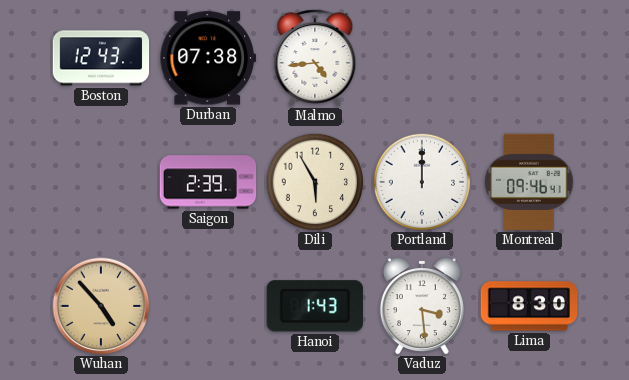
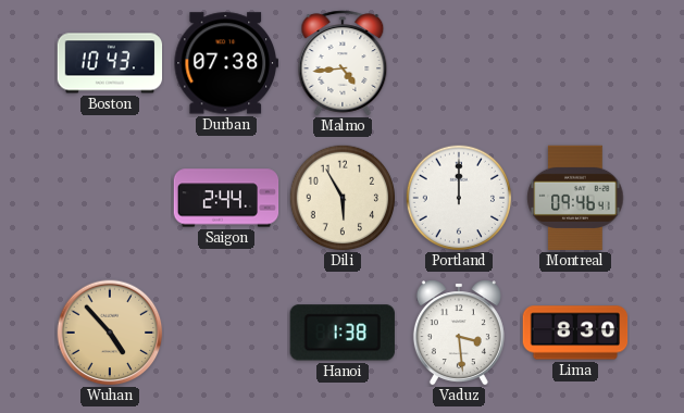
Boston: 12:43 -> 10:43 (110, 63)
Saigon: 2:39 -> 2:44 (226, 198)
Hanoi: 1:43 -> 1:38 (343, 333)
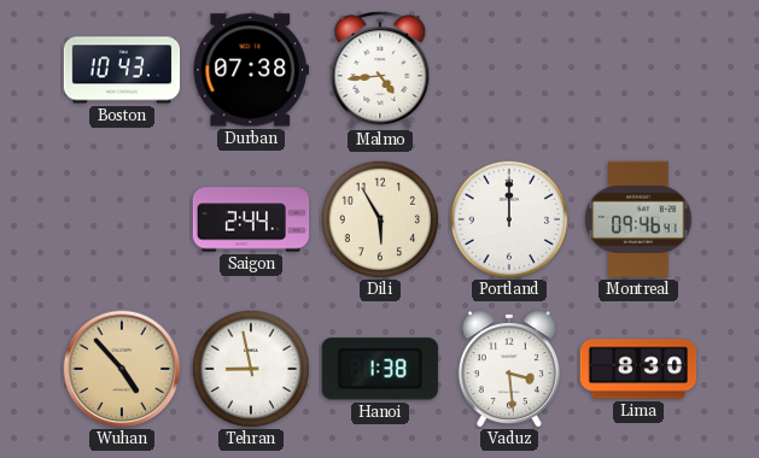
Tehran: none -> 8:58 (251, 369)
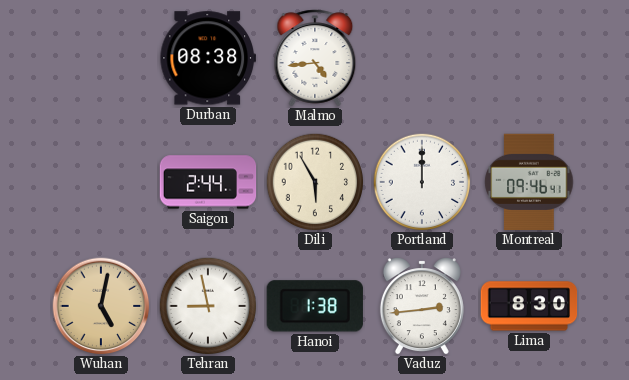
Boston: 10:43 -> none (122, 70)
Durban: 07:38 -> 08:38 (207, 58)
Wuhan: 4:53 -> 5:02 (101, 306)
Vaduz: 3:29 -> 2:44 (422, 306)
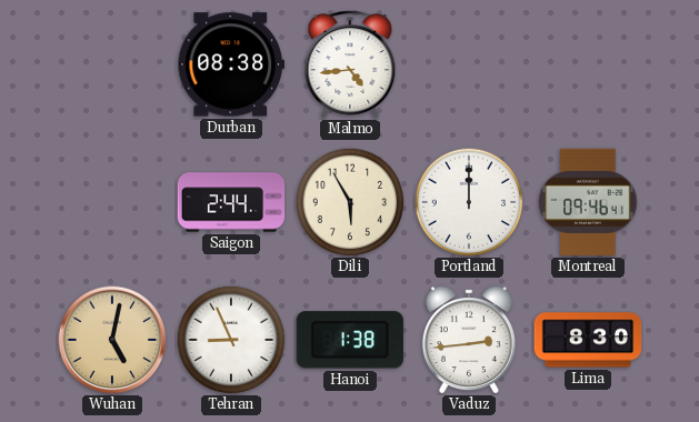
Tehran: 8:58 -> 8:56 (231, 340)
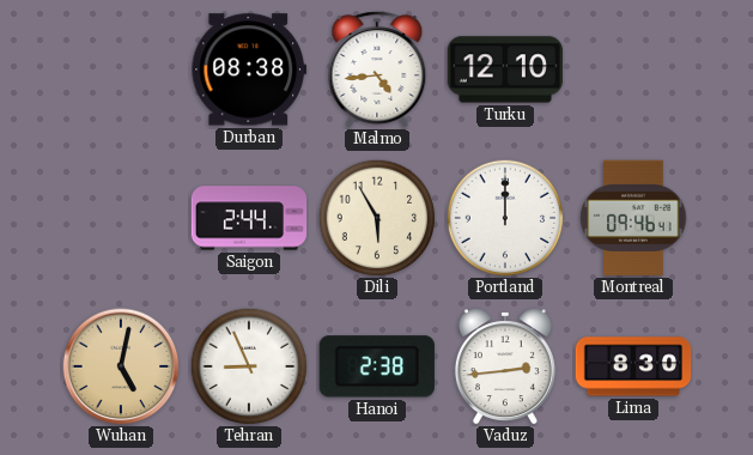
Turku: none -> 12:10 (505, 69)
Hanoi: 1:38 -> 2:38 (377, 366)
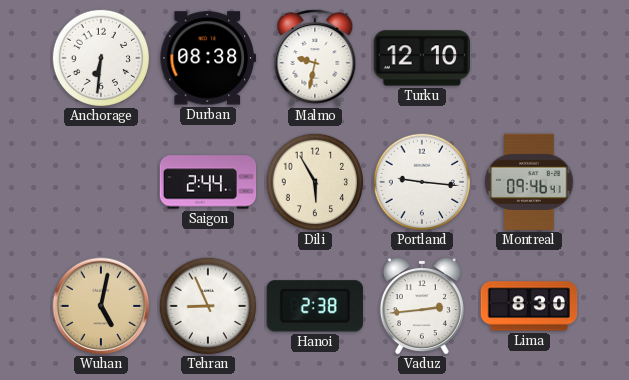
Anchorage: none -> 6:31 (101, 58)
Malmo: 4:44 -> 9:32 (315, 58)
Portland: 12:00 -> 9:16 (422, 182)
